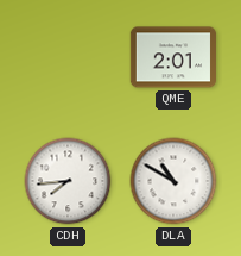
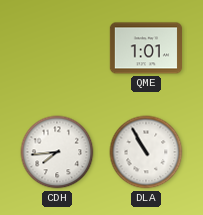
QME: 2:01 -> 1:01 (145, 48)
DLA: 10:50 -> 10:55 (146, 152)
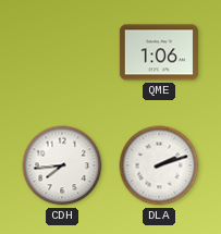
QME: 1:01 -> 1:06 (158, 52)
DLA: 10:55 -> 2:12 (159, 165)
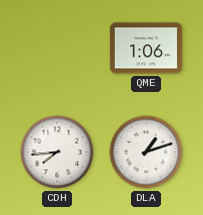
DLA: 2:12 -> 1:12 (146, 152)
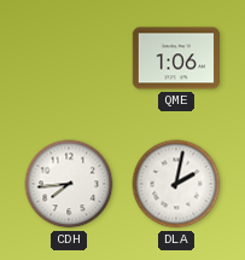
DLA: 1:12 -> 2:02 (176, 184)
